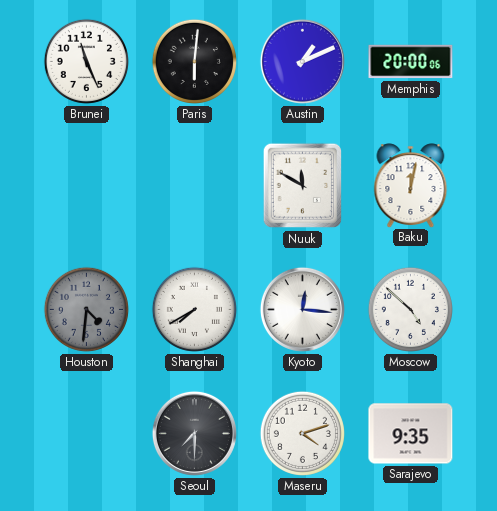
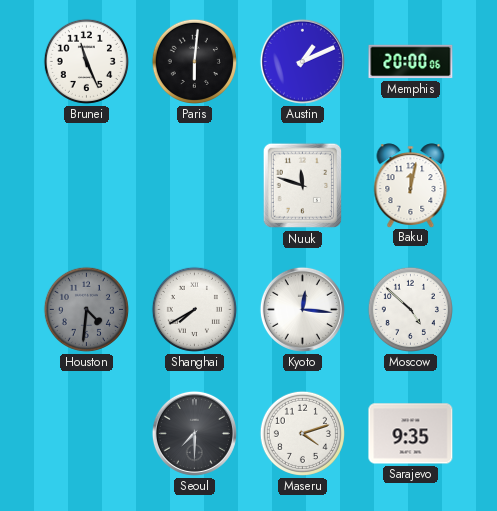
Nuuk: 11:50 -> 11:48 (302, 186)
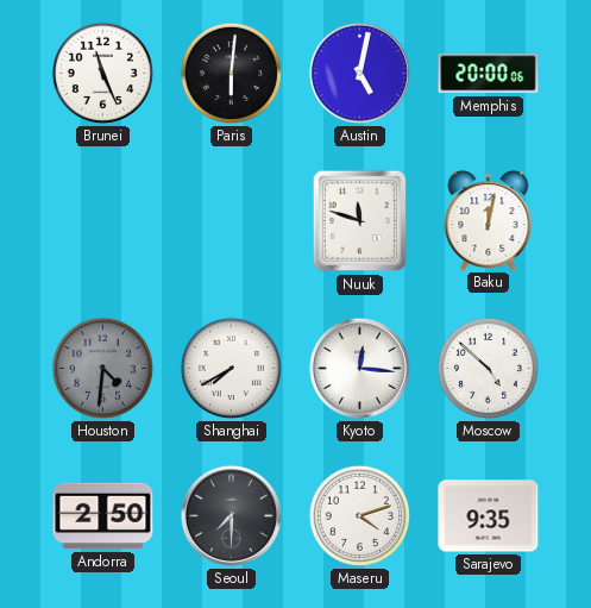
Austin: 1:11 -> 5:02 (359, 73)
Andorra: none -> 2:50 (103, 516)
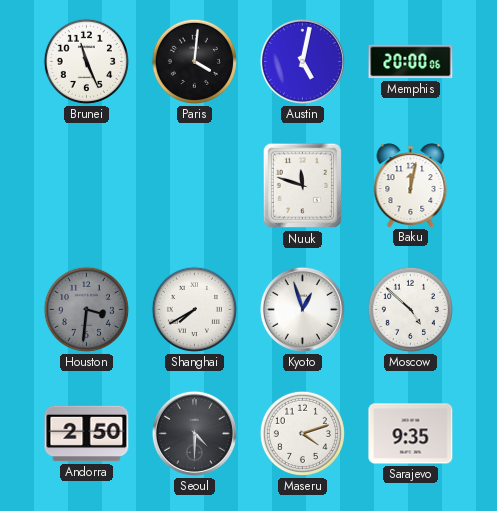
Paris: 6:01 -> 4:01 (194, 61)
Houston: 4:31 -> 3:31 (86, 309)
Kyoto: 12:16 -> 12:57 (302, 309)
Seoul: 7:30 -> 4:30 (194, 433)
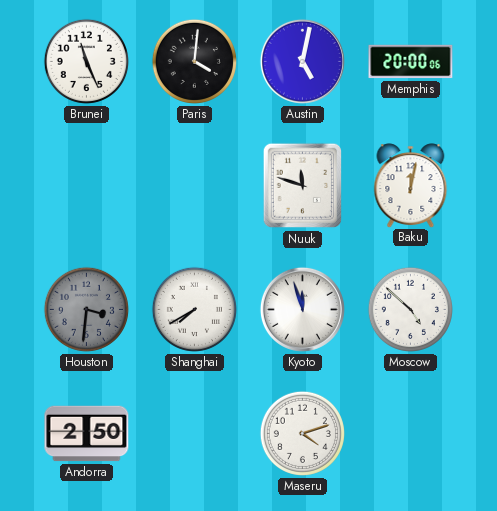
Kyoto: 12:57 -> 11:57 (302, 309)
Seoul: 4:30 -> none (194, 433)
Sarajevo: 9:35 -> none (411, 434)
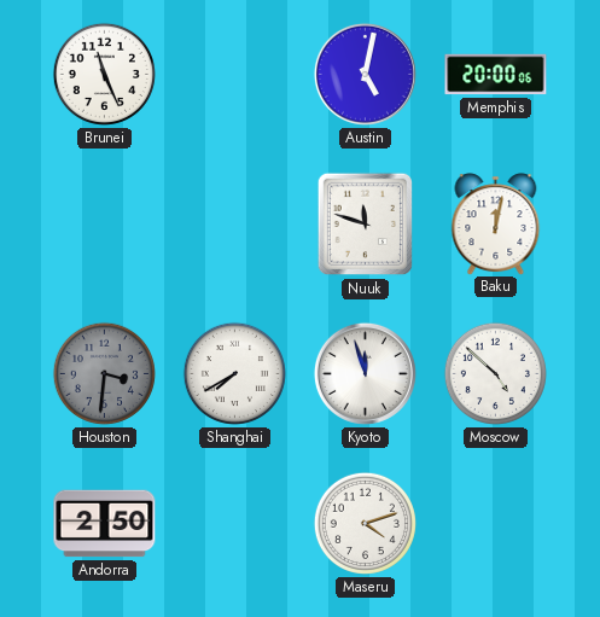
Paris: 4:01 -> none (194, 61)
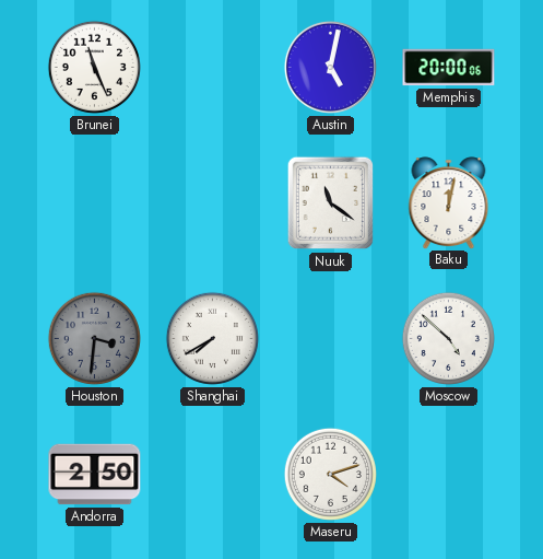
Nuuk: 11:48 -> 11:21 (330, 203)
Kyoto: 11:57 -> none (365, 373)
